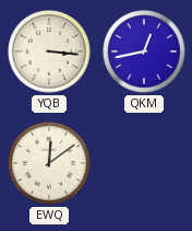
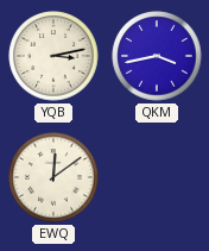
YQB: 3:16 -> 3:13 (53, 56)
QKM: 12:43 -> 3:43 (157, 56)
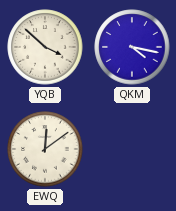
YQB: 3:13 -> 3:52 (45, 47)
QKM: 3:43 -> 4:17 (132, 47)
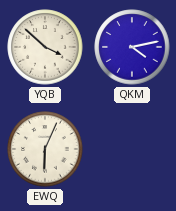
QKM: 4:17 -> 4:13 (132, 47)
EWQ: 12:09 -> 6:04 (45, 149)
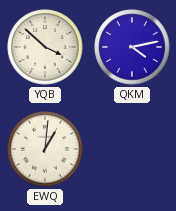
EWQ: 6:04 -> 1:01 (45, 149)
